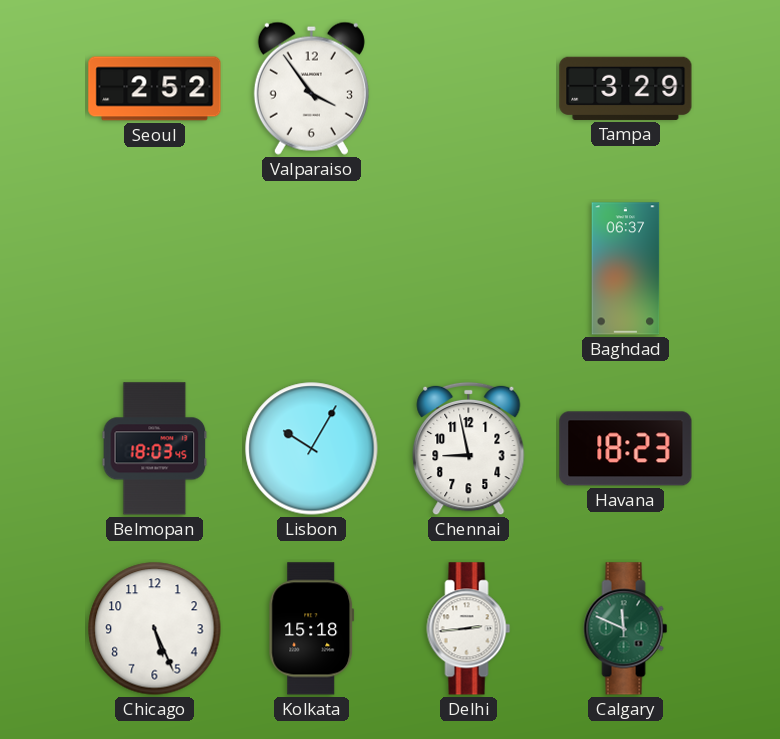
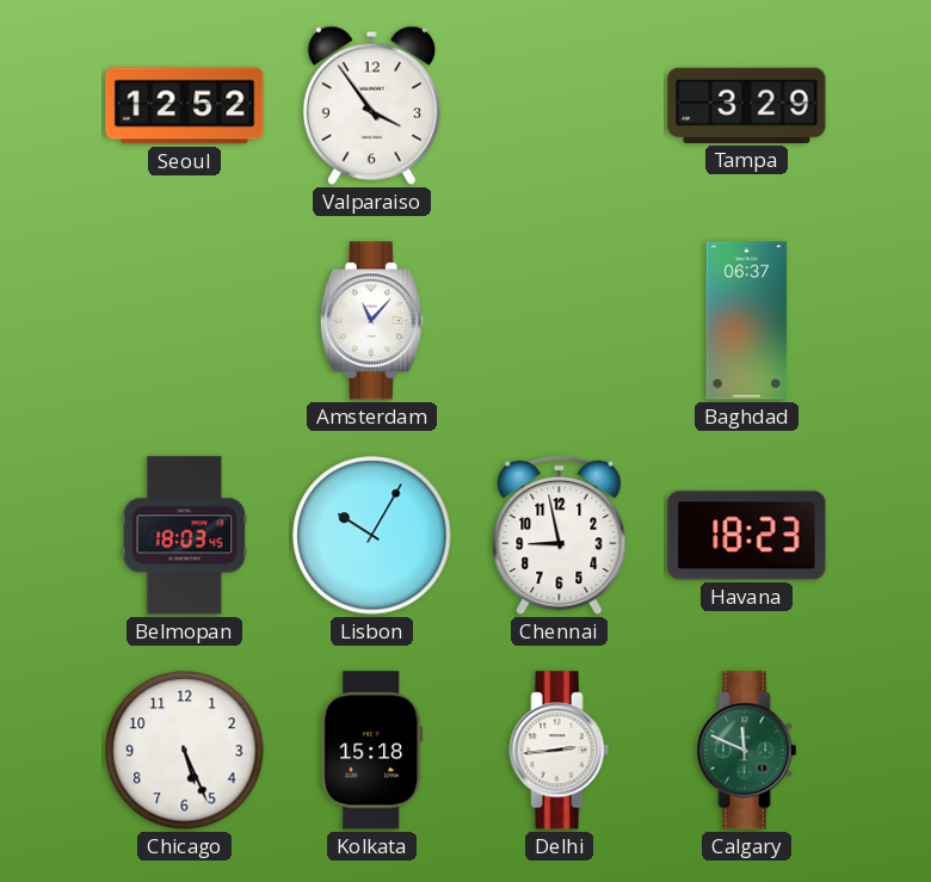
Seoul: 2:52 -> 12:52 (185, 106)
Amsterdam: none -> 11:07 (371, 321)
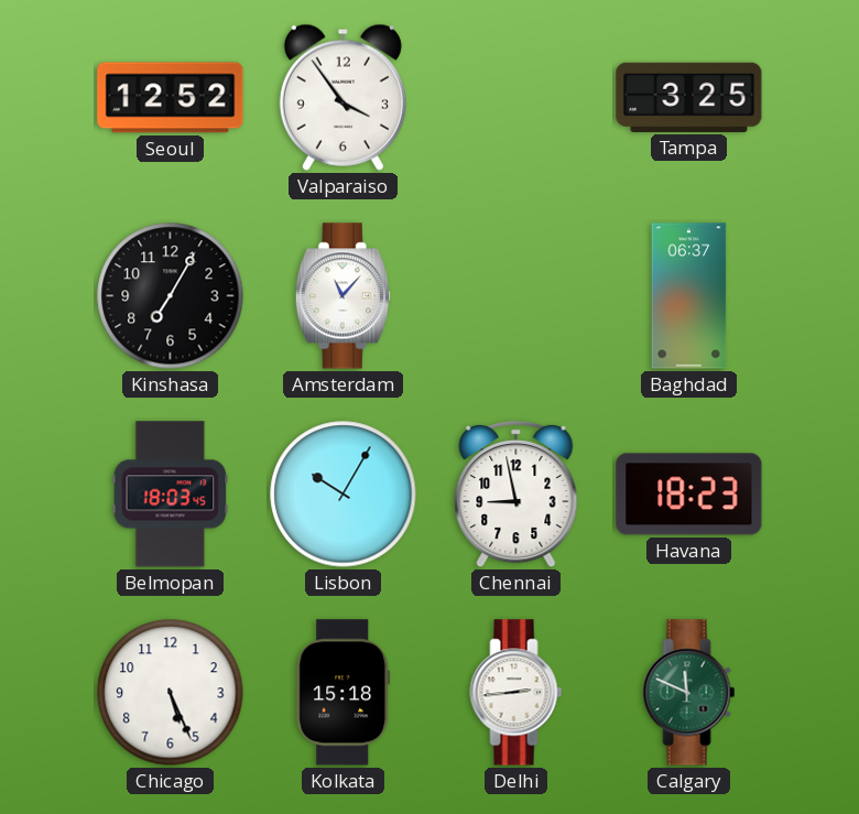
Tampa: 3:29 -> 3:25 (689, 97)
Kinshasa: none -> 7:05 (171, 296)
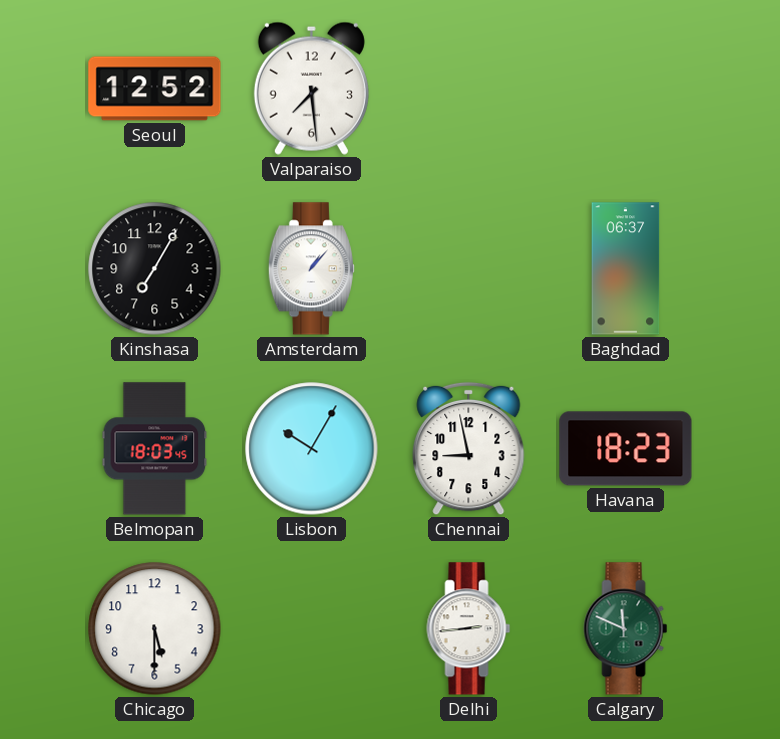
Valparaiso: 3:54 -> 7:29 (311, 88)
Tampa: 3:25 -> none (689, 97)
Amsterdam: 11:07 -> 1:07 (311, 269)
Chicago: 5:26 -> 5:30 (155, 629)
Kolkata: 15:18 -> none (344, 693)
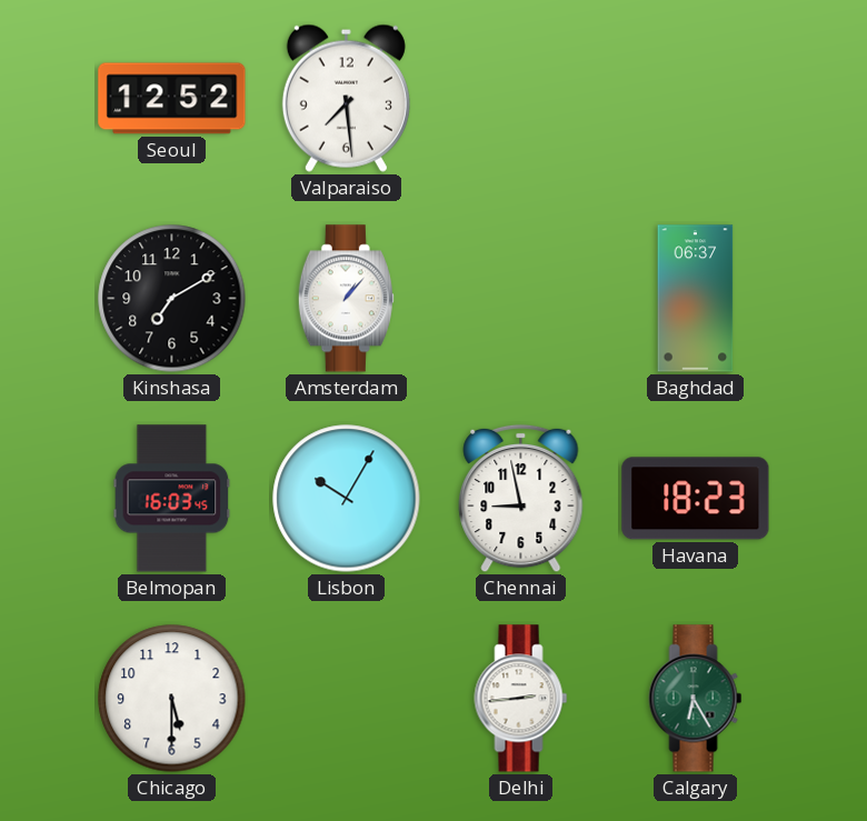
Kinshasa: 7:05 -> 7:10 (172, 299)
Belmopan: 18:03 -> 16:03 (172, 499)
Calgary: 11:49 -> 6:25 (696, 699)
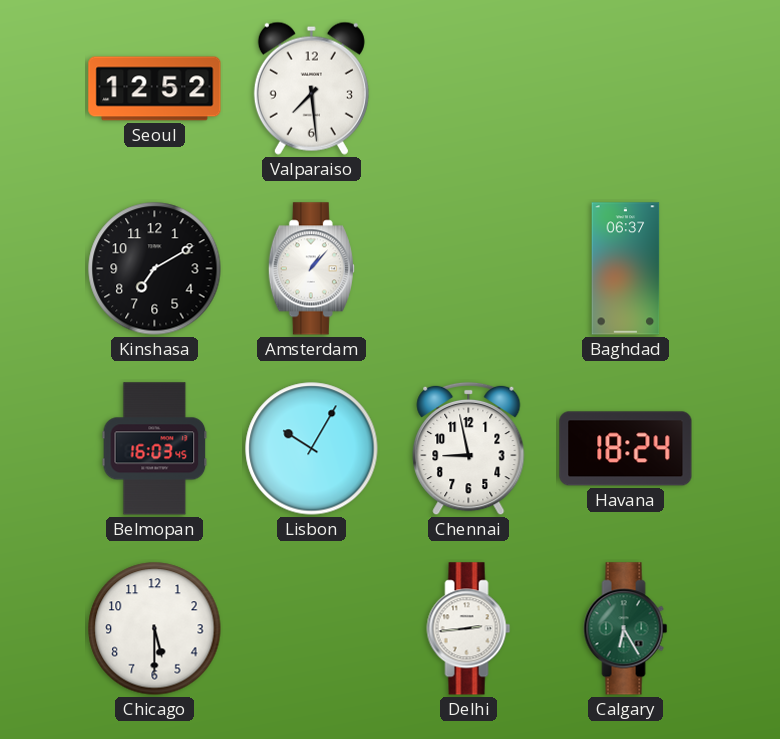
Havana: 18:23 -> 18:24 (626, 449)
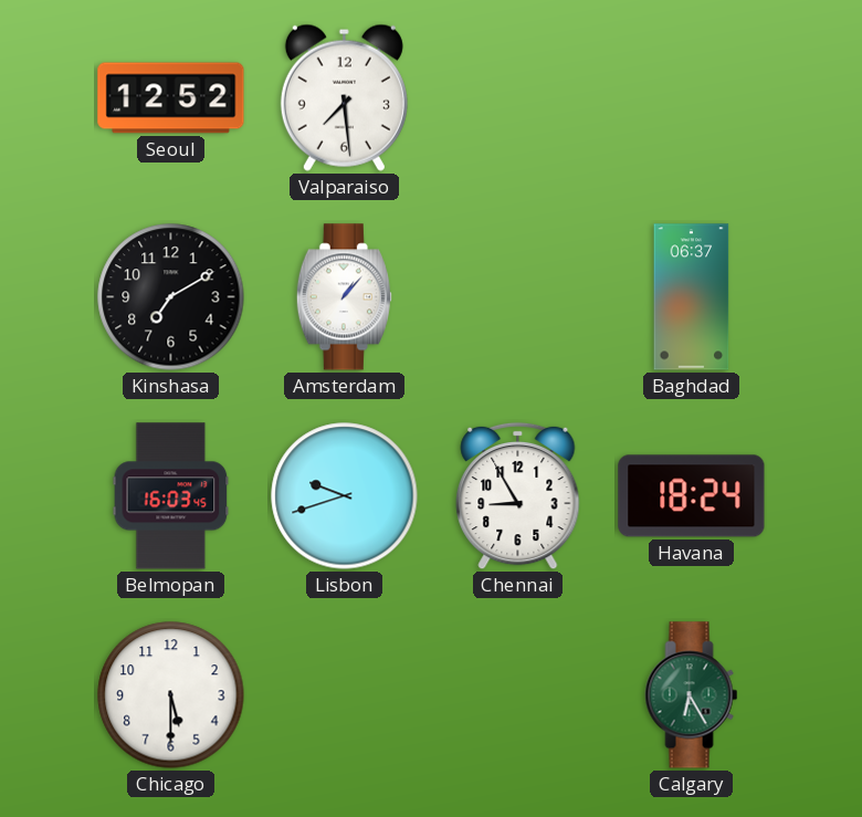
Lisbon: 10:05 -> 9:42 (345, 496)
Chennai: 8:58 -> 8:55 (518, 496)
Delhi: 2:44 -> none (469, 629)
